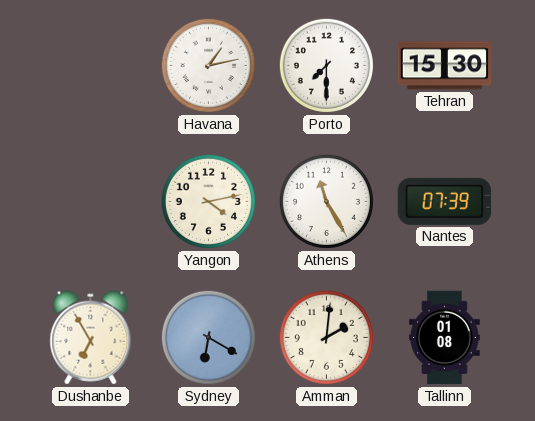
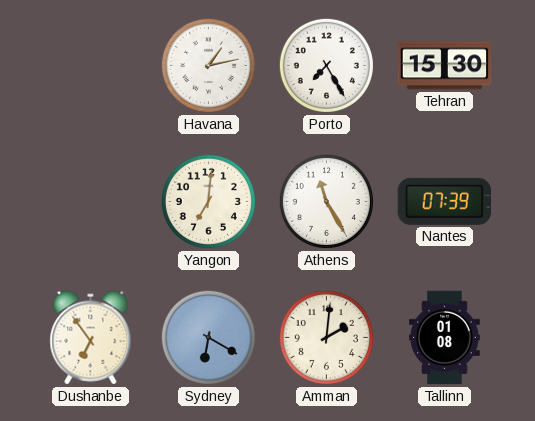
Porto: 7:30 -> 7:25 (326, 65)
Yangon: 4:13 -> 7:01 (208, 201)
Dushanbe: 6:55 -> 6:54 (91, 338)
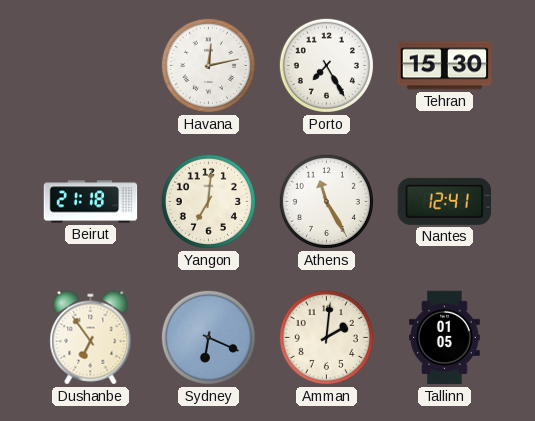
Havana: 1:13 -> 12:13 (208, 65)
Beirut: none -> 21:18 (91, 202)
Nantes: 07:39 -> 12:41 (445, 201)
Sydney: 6:20 -> 6:19 (208, 337)
Tallinn: 01:08 -> 01:05 (445, 338)
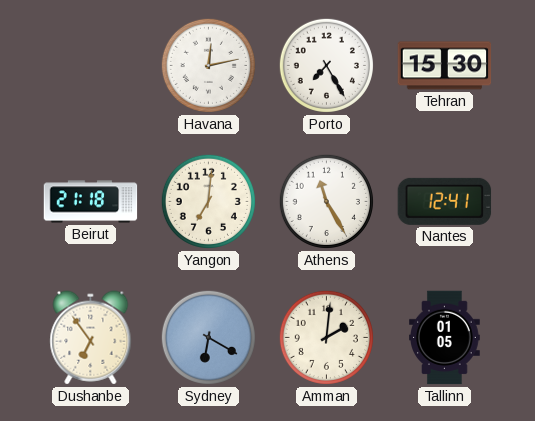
Sydney: 6:19 -> 6:20 (208, 337)
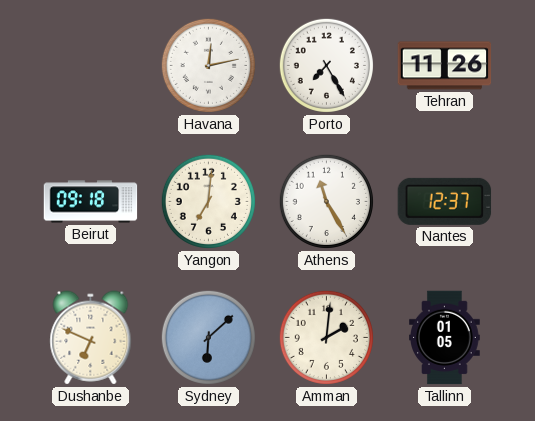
Tehran: 15:30 -> 11:26 (445, 66)
Beirut: 21:18 -> 09:18 (91, 202)
Nantes: 12:41 -> 12:37 (445, 201)
Dushanbe: 6:54 -> 6:49 (91, 338)
Sydney: 6:20 -> 6:08 (208, 337)
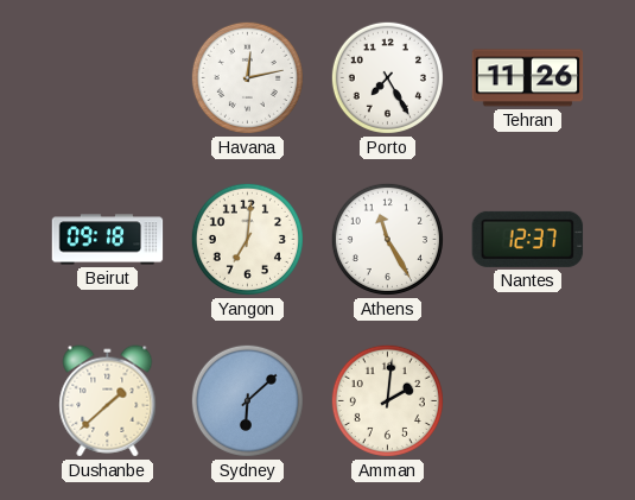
Dushanbe: 6:49 -> 1:38 (108, 401)
Tallinn: 01:05 -> none (445, 338)
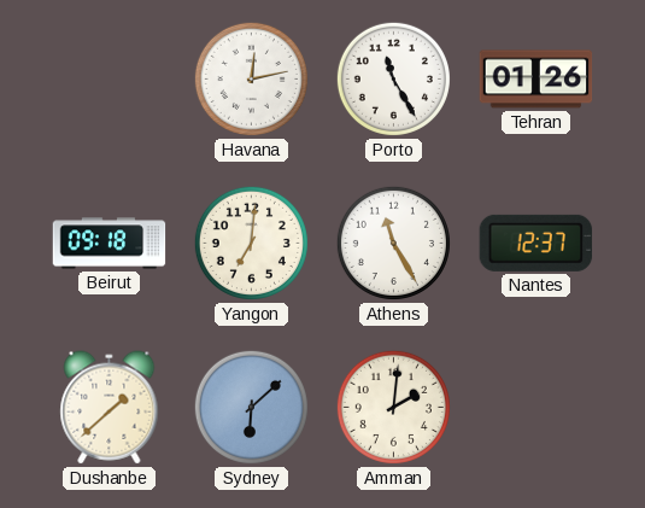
Porto: 7:25 -> 11:25 (393, 78)
Tehran: 11:26 -> 01:26 (536, 80)
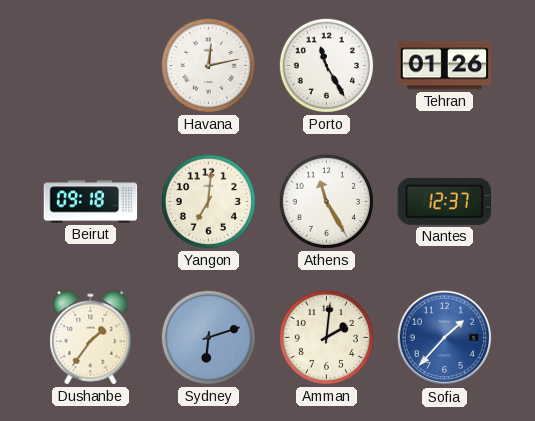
Dushanbe: 1:38 -> 1:36 (91, 338)
Sydney: 6:08 -> 6:12 (208, 337)
Sofia: none -> 1:37 (445, 338)
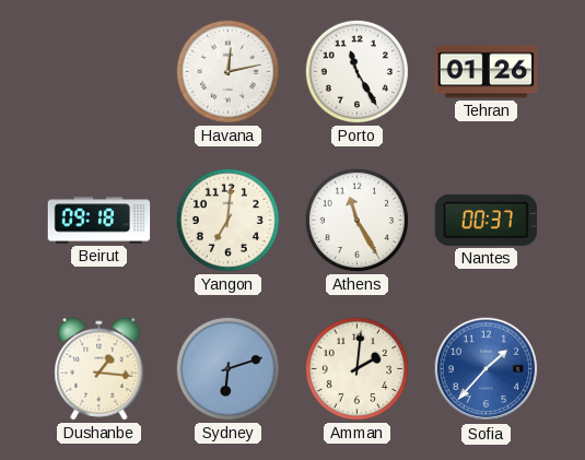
Nantes: 12:37 -> 00:37 (487, 220)
Dushanbe: 1:36 -> 1:16 (100, 369)
